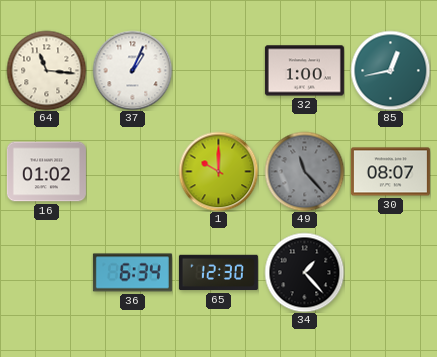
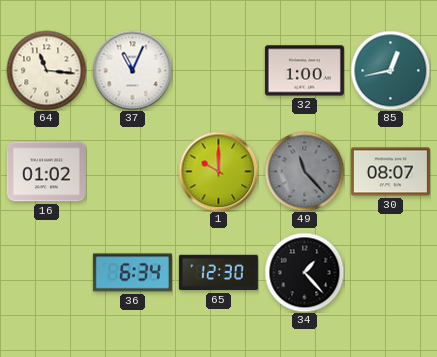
37: 1:04 -> 11:04 (132, 70)
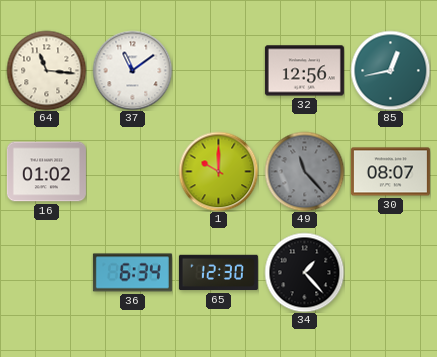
37: 11:04 -> 11:09 (132, 70)
32: 1:00 -> 12:56 (304, 71)
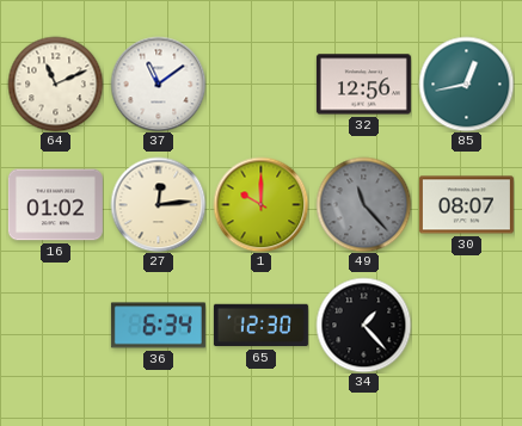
64: 11:16 -> 11:11 (55, 84)
27: none -> 12:14 (158, 204)
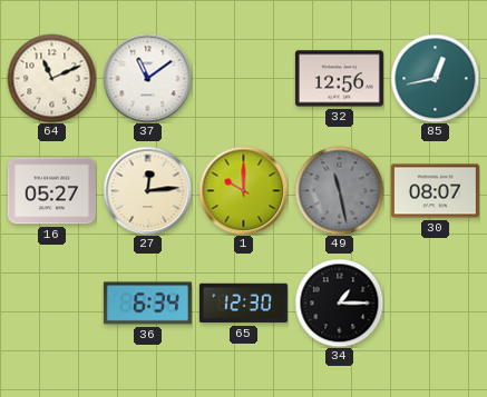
16: 01:02 -> 05:27 (51, 191)
49: 11:23 -> 11:28 (339, 190)
34: 1:23 -> 1:15 (339, 302)
